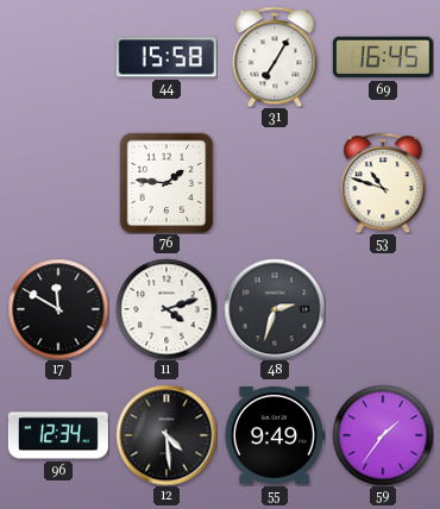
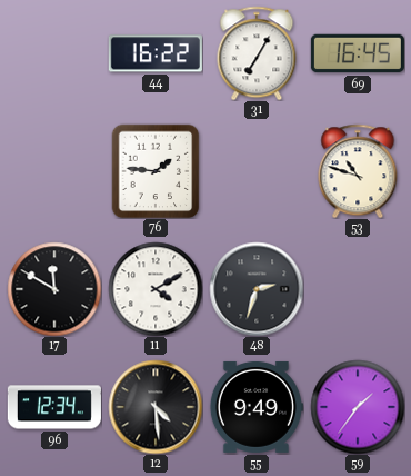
44: 15:58 -> 16:22 (156, 53)
11: 4:12 -> 4:10 (156, 289)
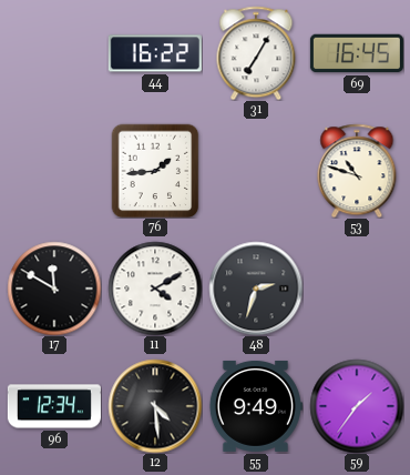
76: 1:46 -> 1:44 (155, 171)
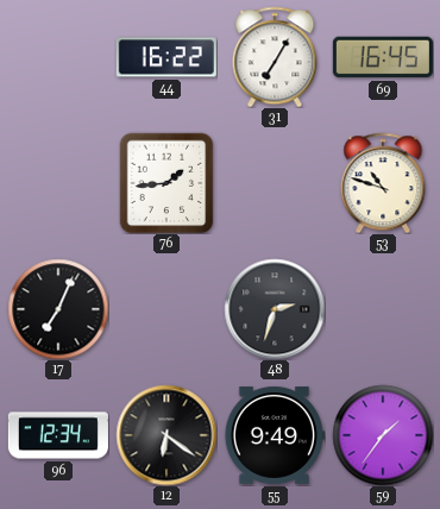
17: 11:50 -> 7:04 (58, 309)
11: 4:10 -> none (155, 289)
12: 4:29 -> 6:21 (166, 435)
